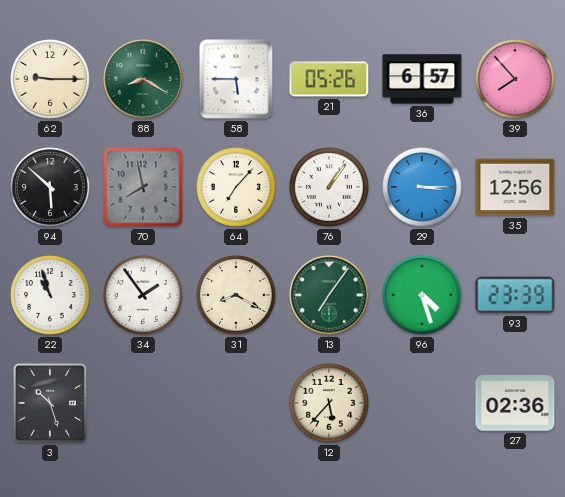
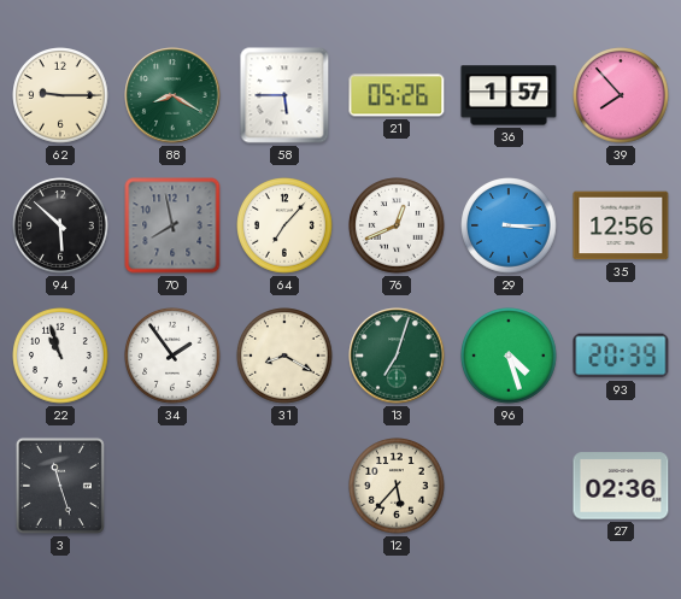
36: 6:57 -> 1:57 (509, 95)
76: 1:06 -> 12:41 (397, 225)
13: 7:06 -> 7:03 (397, 356)
93: 23:39 -> 20:39 (621, 356)
3: 10:27 -> 11:27 (60, 486)
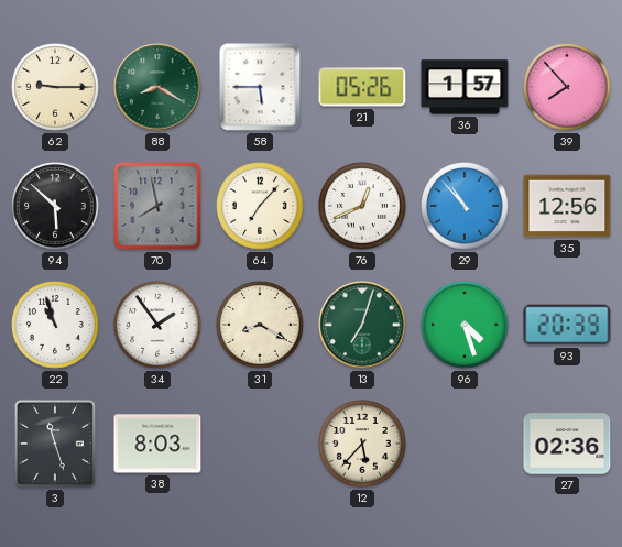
29: 3:15 -> 10:53 (465, 206)
38: none -> 8:03 (157, 444)
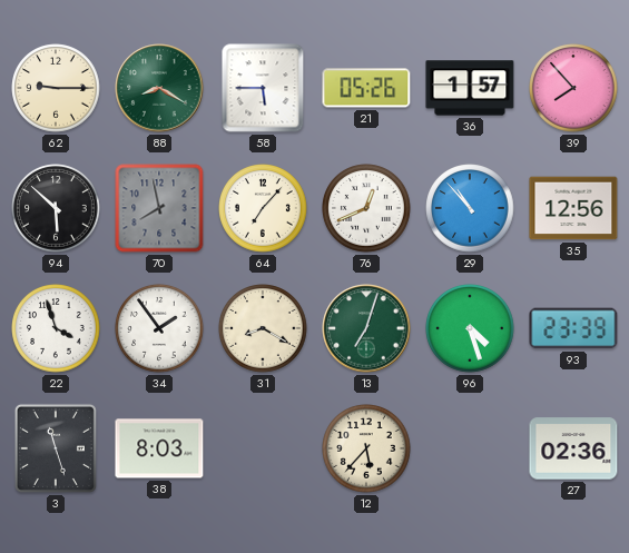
22: 10:57 -> 3:57 (56, 328)
93: 20:39 -> 23:39 (573, 328)
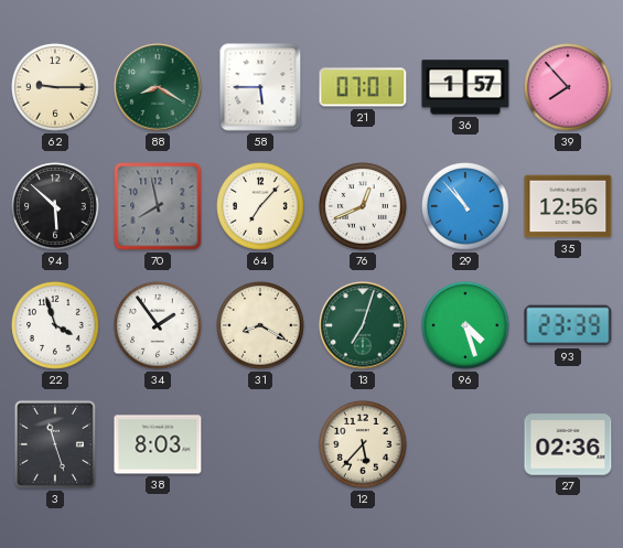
21: 05:26 -> 07:01 (363, 87)
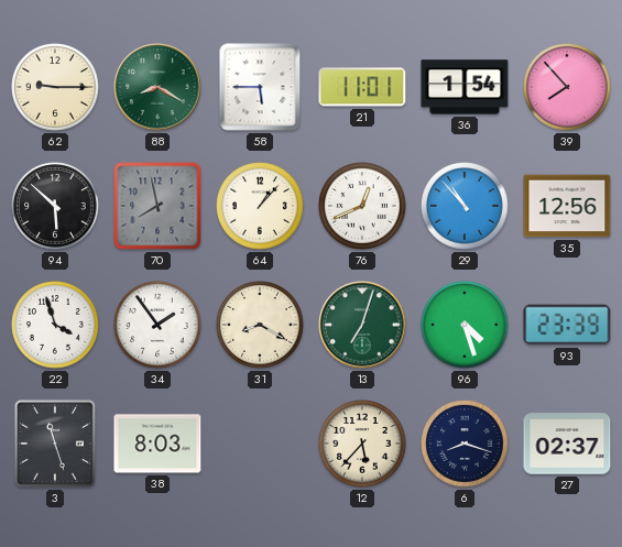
21: 07:01 -> 11:01 (362, 87)
36: 1:57 -> 1:54 (465, 87)
64: 7:07 -> 1:07 (260, 206)
6: none -> 8:18 (465, 444)
27: 02:36 -> 02:37 (567, 444)
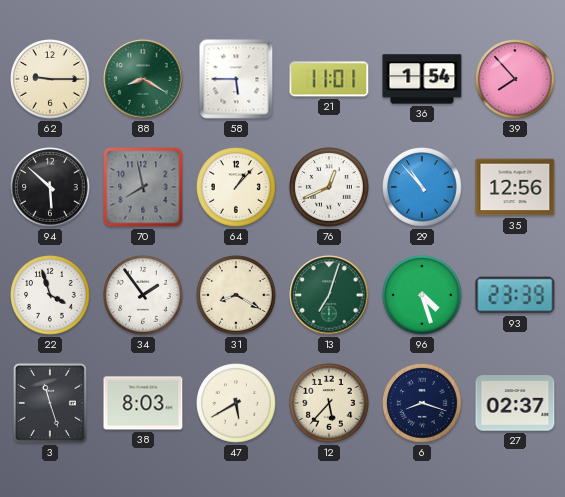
47: none -> 5:40 (236, 403)
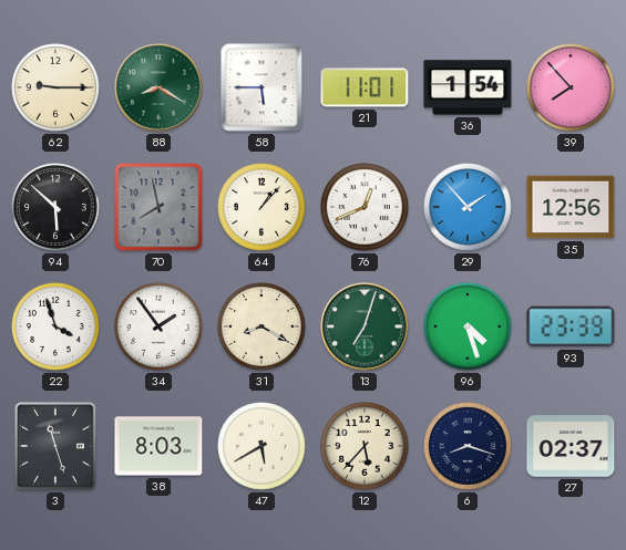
29: 10:53 -> 1:53 (468, 207)
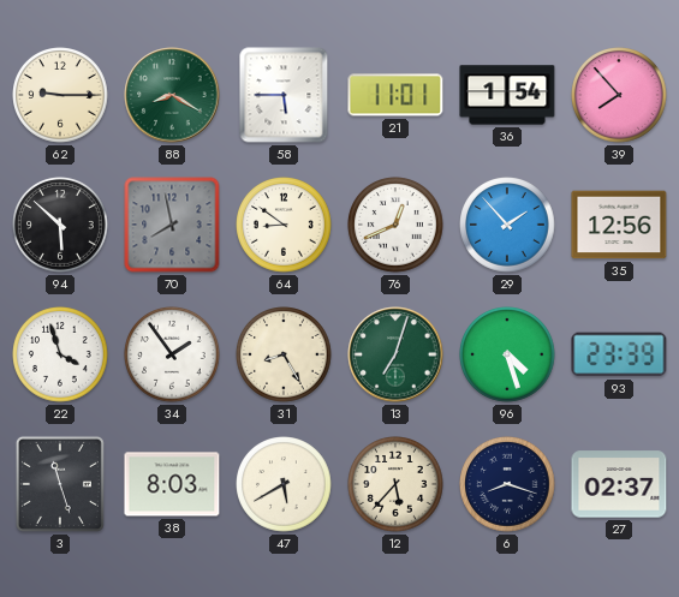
64: 1:07 -> 8:51 (284, 225)
31: 8:20 -> 8:25 (284, 354)
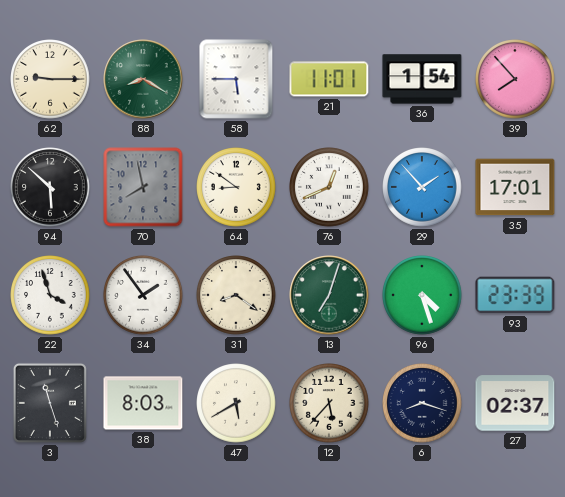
35: 12:56 -> 17:01 (515, 187)
31: 8:25 -> 8:21 (236, 295)
